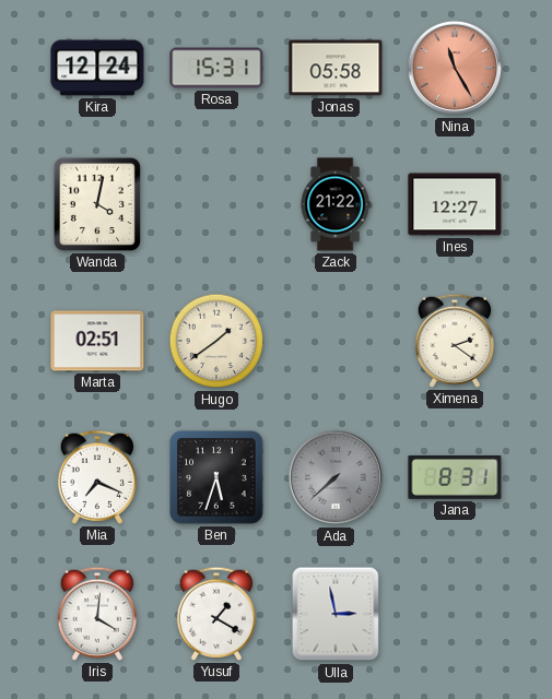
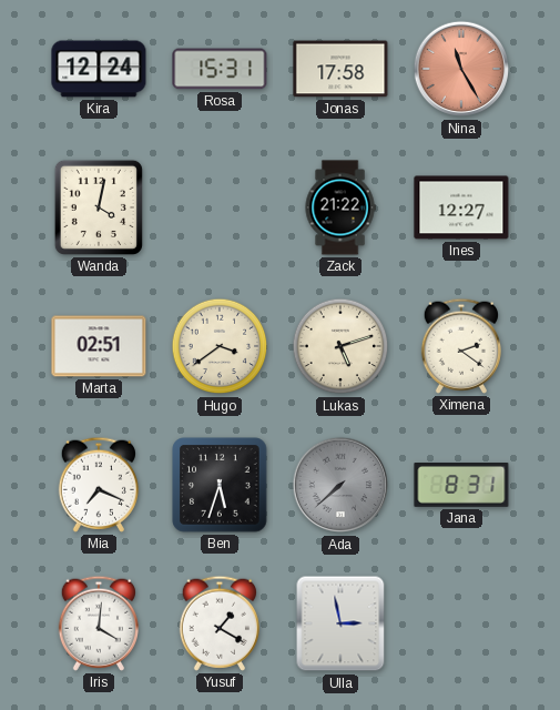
Jonas: 05:58 -> 17:58 (340, 69)
Hugo: 1:39 -> 3:39 (220, 346)
Lukas: none -> 5:12 (340, 346)
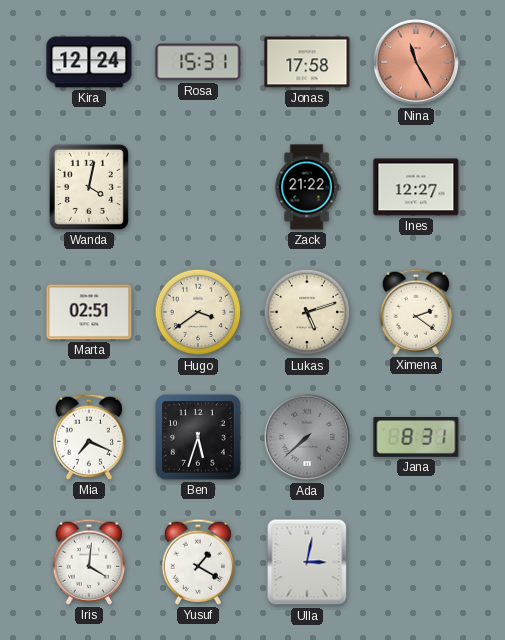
Ulla: 2:58 -> 3:02 (307, 562)
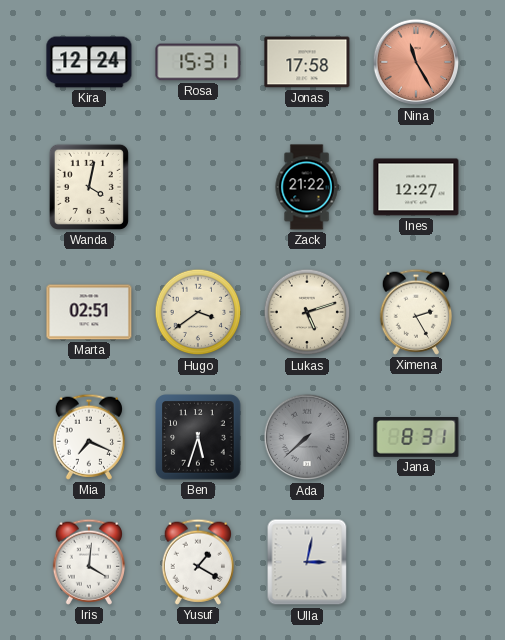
Ximena: 2:21 -> 2:25 (415, 312)
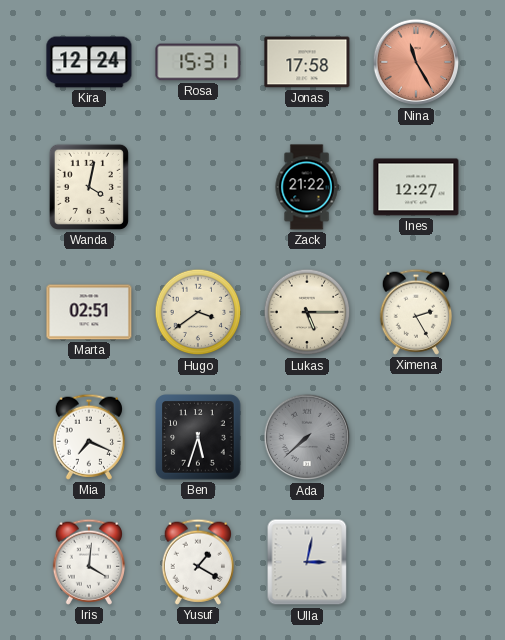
Lukas: 5:12 -> 5:15 (307, 312)
Jana: 8:31 -> none (416, 438)
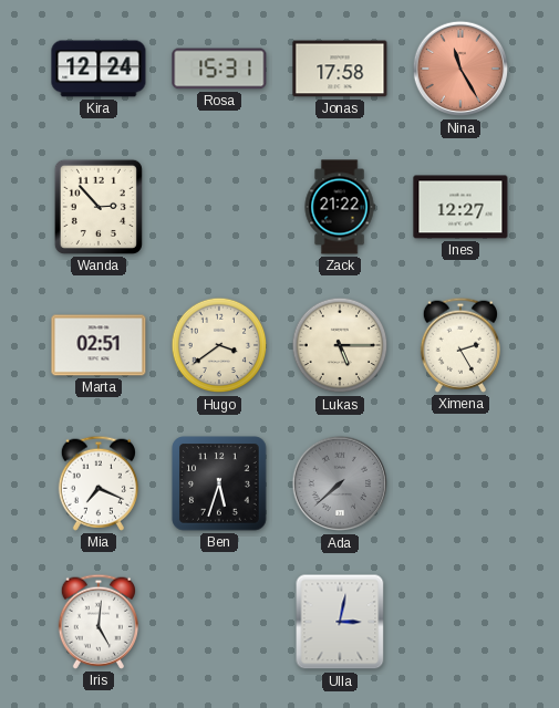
Wanda: 4:02 -> 2:53 (99, 207)
Iris: 4:01 -> 5:01 (97, 622)
Yusuf: 1:20 -> none (197, 562)
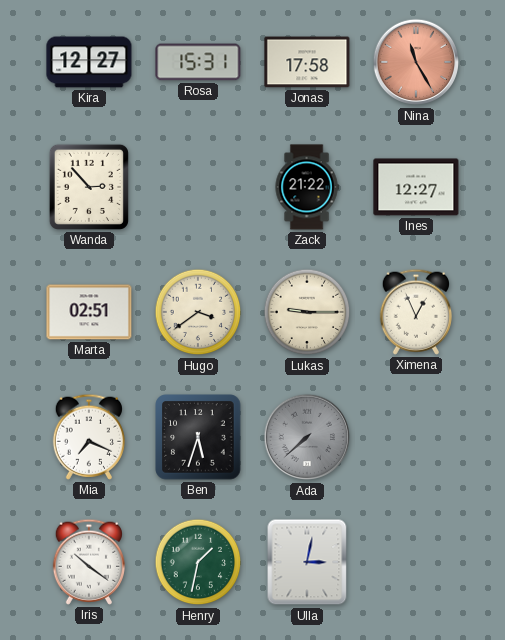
Kira: 12:24 -> 12:27 (89, 62)
Lukas: 5:15 -> 9:15 (307, 312)
Ximena: 2:25 -> 12:56 (415, 312)
Iris: 5:01 -> 10:21 (88, 562)
Henry: none -> 1:32 (198, 562)
